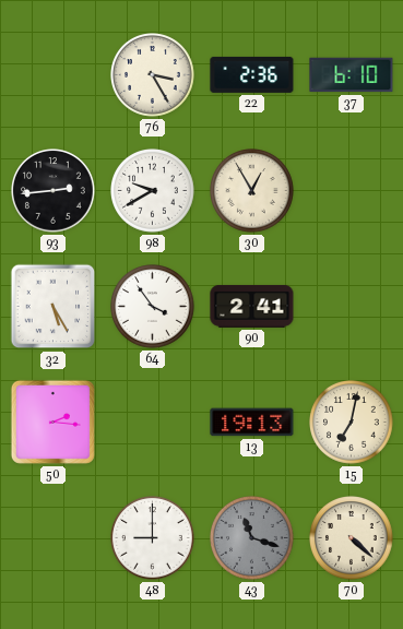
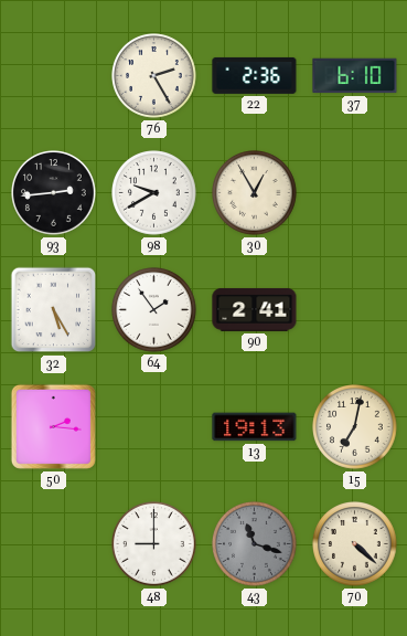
76: 3:25 -> 2:25 (154, 76)
64: 3:54 -> 1:54 (154, 310)
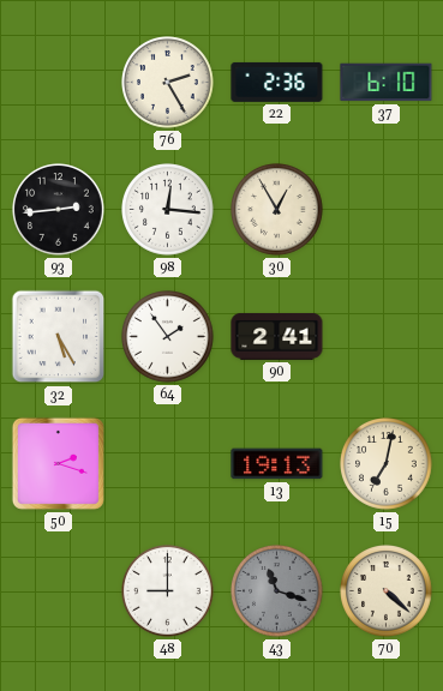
98: 9:40 -> 12:16 (168, 210)
50: 2:16 -> 2:18 (58, 463)
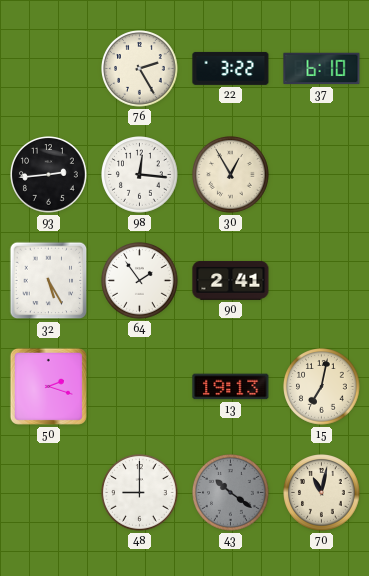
22: 2:36 -> 3:22 (231, 68)
43: 11:18 -> 10:21 (231, 493)
70: 4:22 -> 11:02 (322, 493)
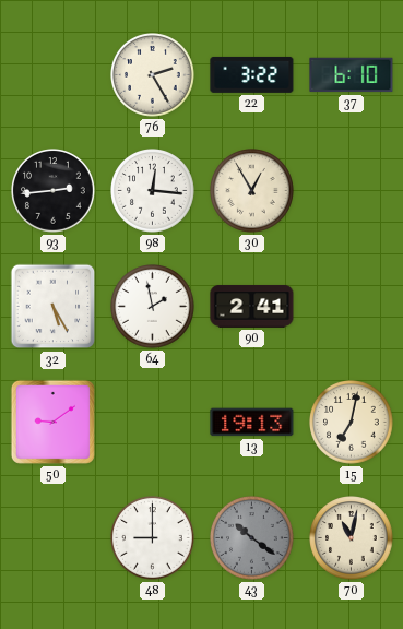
64: 1:54 -> 1:58 (153, 307)
50: 2:18 -> 9:09 (52, 422)
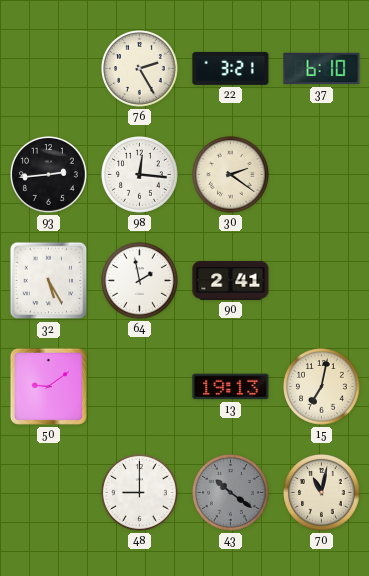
22: 3:22 -> 3:21 (231, 68)
30: 12:55 -> 2:21 (231, 175)
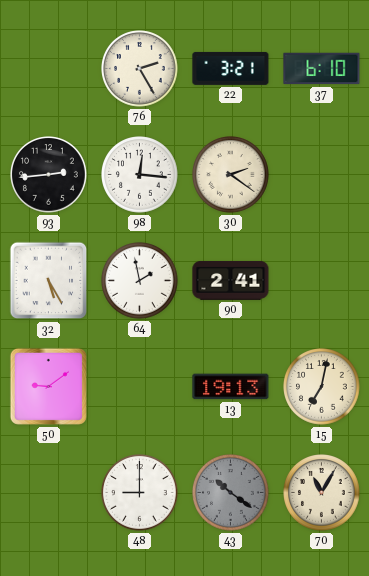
70: 11:02 -> 11:05 (322, 493)
